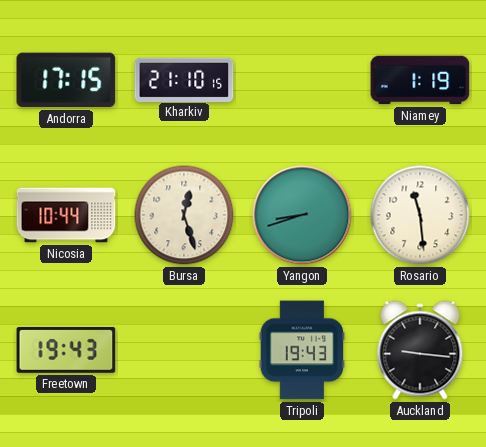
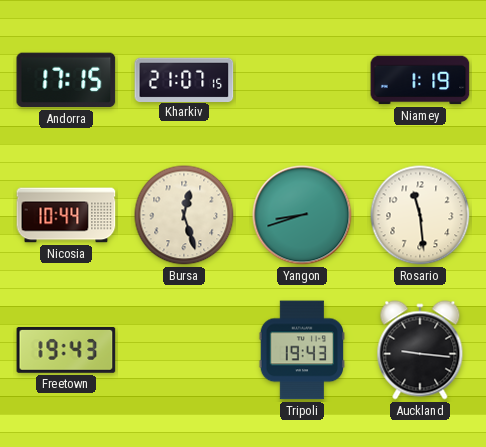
Kharkiv: 21:10 -> 21:07 (184, 79)
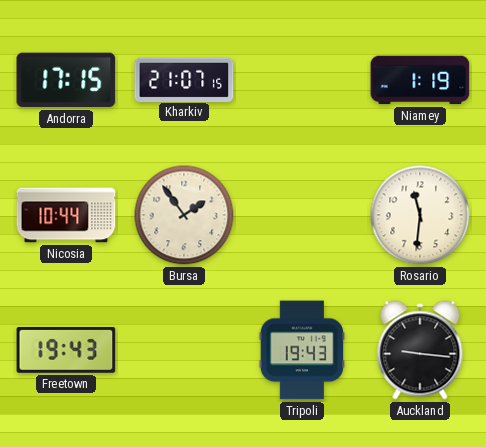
Bursa: 12:27 -> 1:54 (184, 215)
Yangon: 8:42 -> none (302, 215)
Rosario: 11:29 -> 11:31 (420, 215)
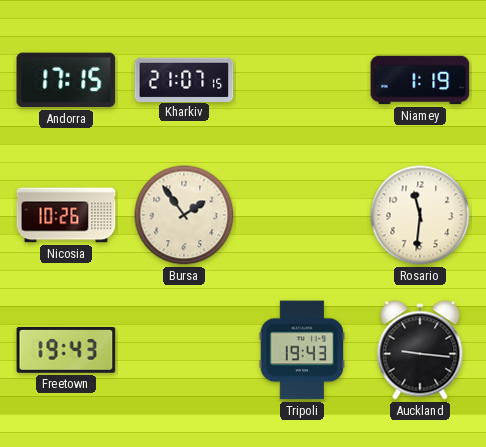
Nicosia: 10:44 -> 10:26 (66, 215)
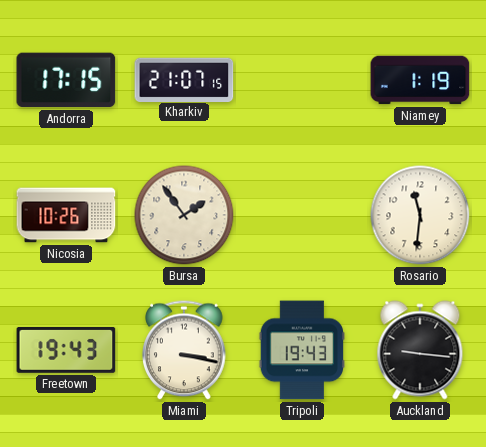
Miami: none -> 3:17 (184, 350)
